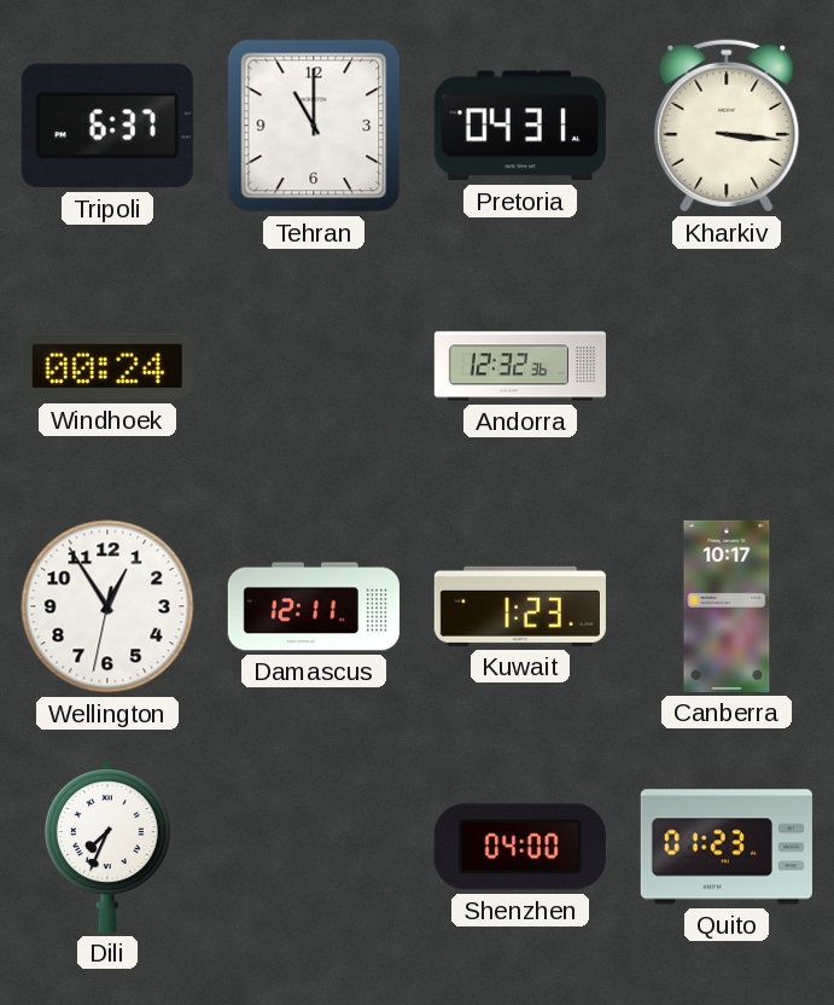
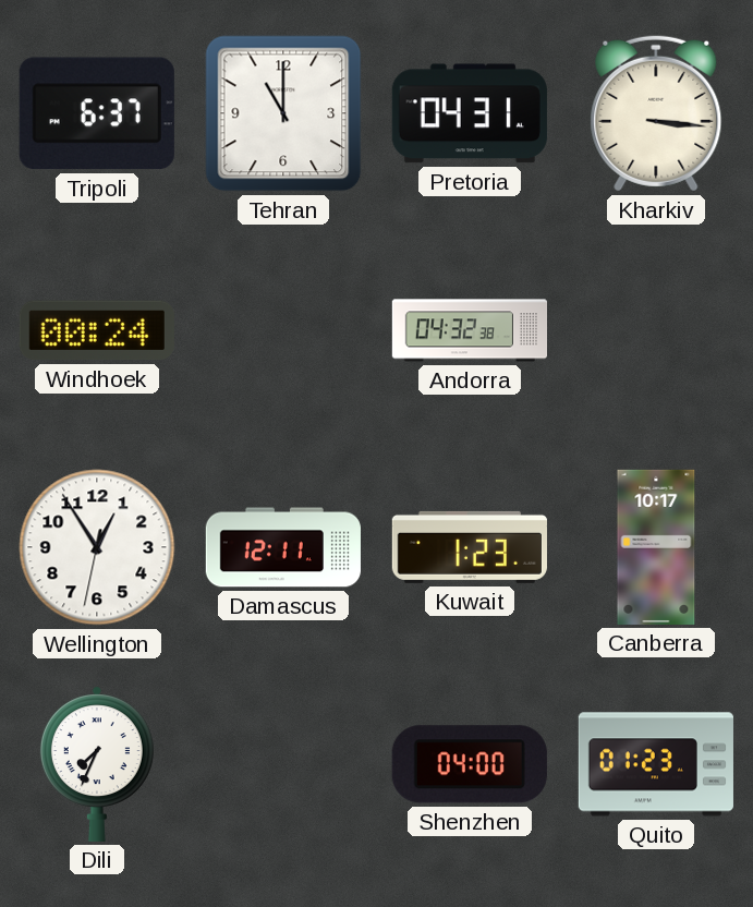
Andorra: 12:32 -> 04:32 (469, 330)
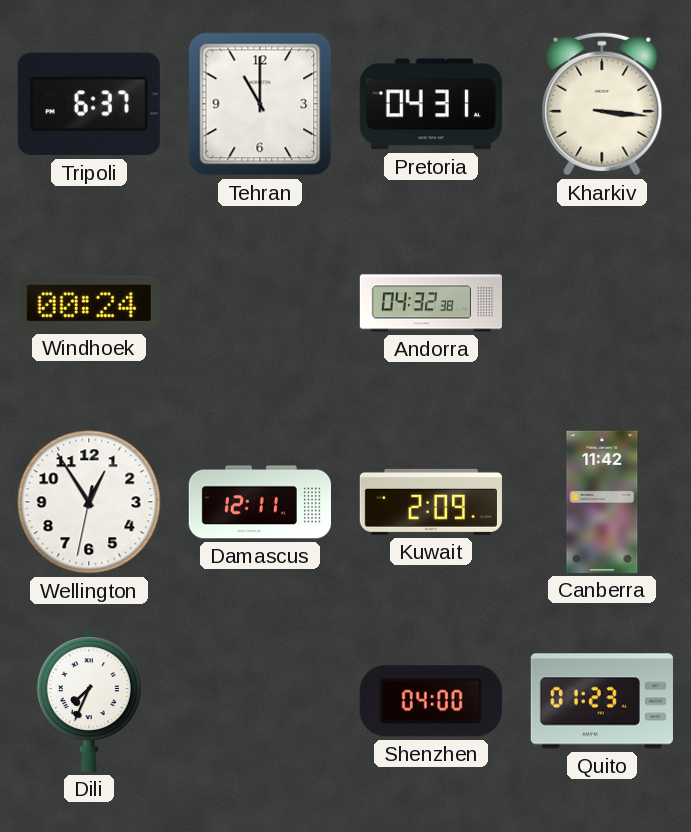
Kuwait: 1:23 -> 2:09 (431, 502)
Canberra: 10:17 -> 11:42 (602, 502)
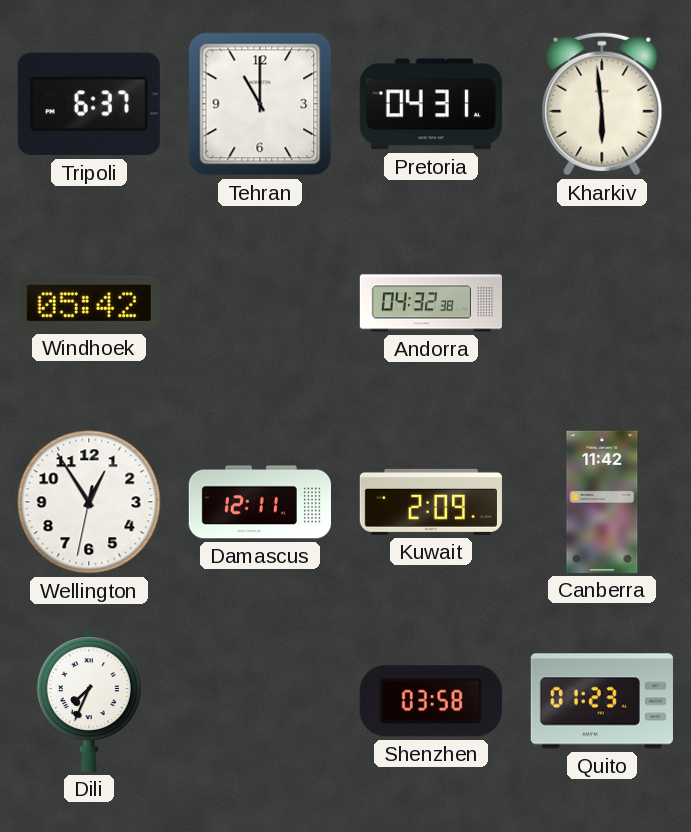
Kharkiv: 3:16 -> 5:59 (602, 104)
Windhoek: 00:24 -> 05:42 (89, 303)
Shenzhen: 04:00 -> 03:58 (431, 701)
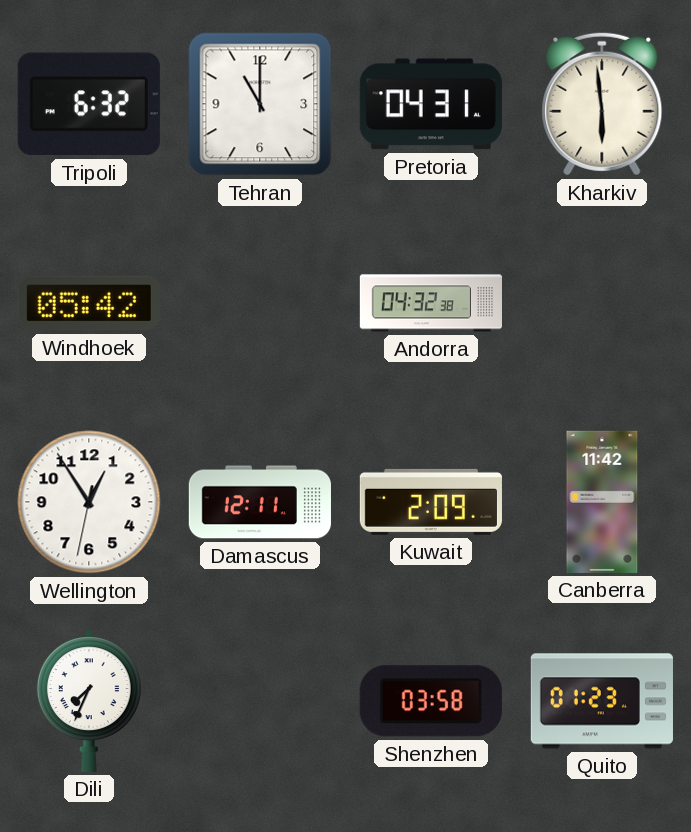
Tripoli: 6:37 -> 6:32 (89, 104)
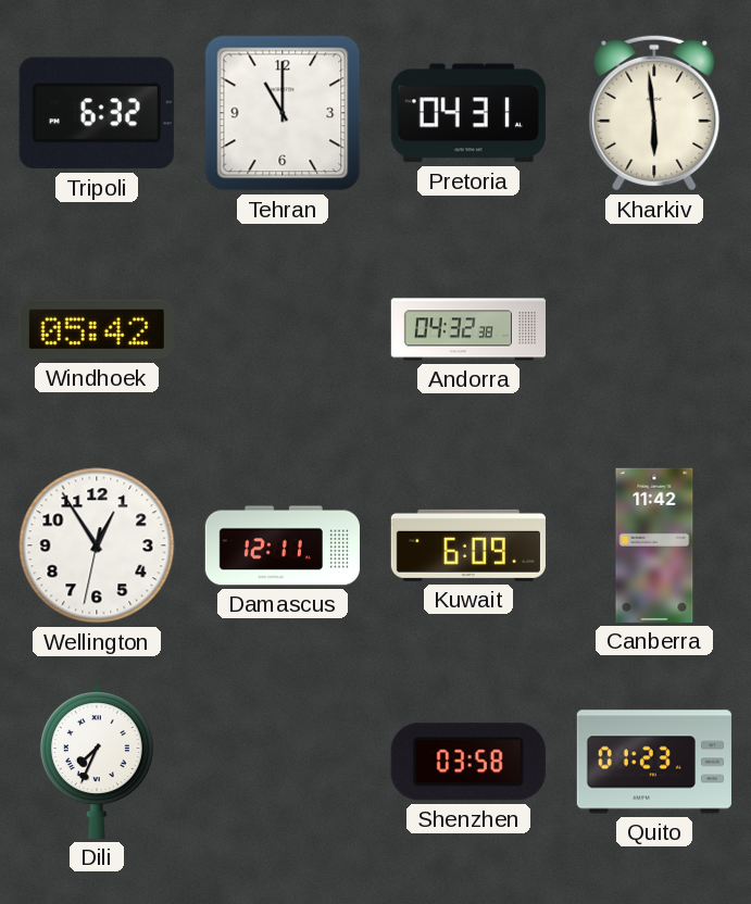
Kuwait: 2:09 -> 6:09 (468, 545)
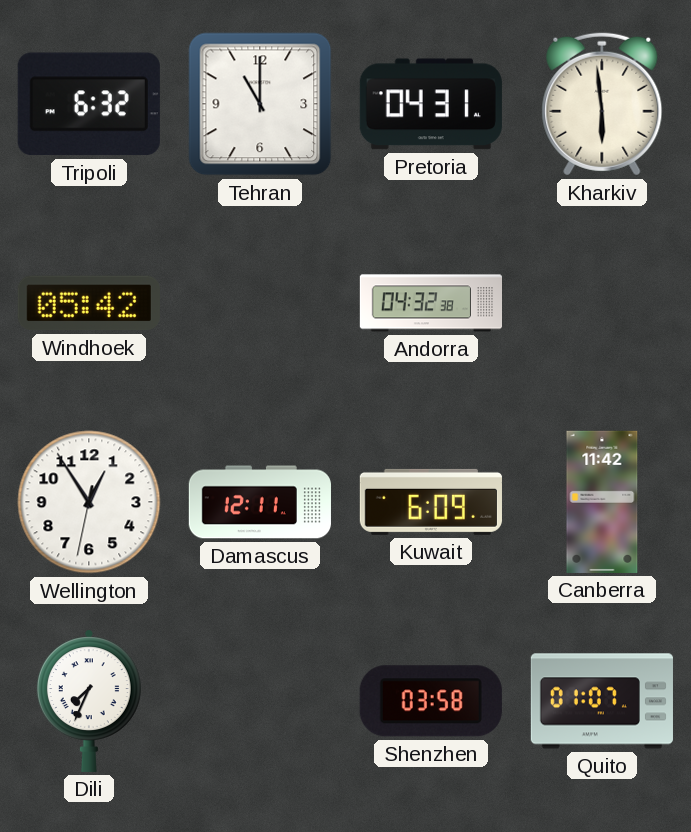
Quito: 01:23 -> 01:07 (602, 701)
